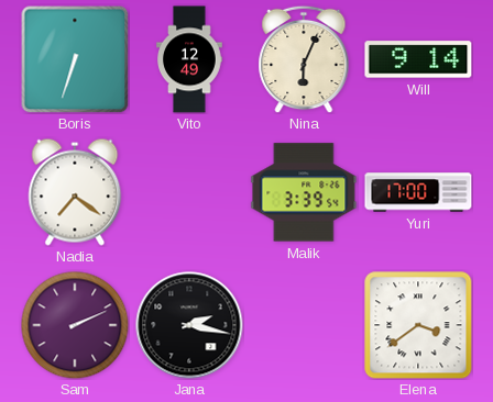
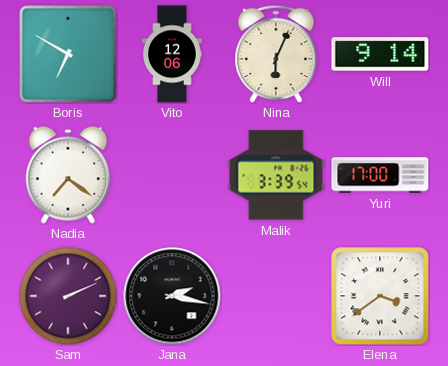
Boris: 6:33 -> 6:50 (68, 54)
Vito: 12:49 -> 12:06 (172, 54)
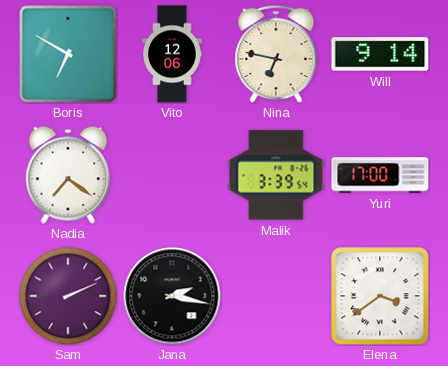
Nina: 6:04 -> 6:47 (276, 54)
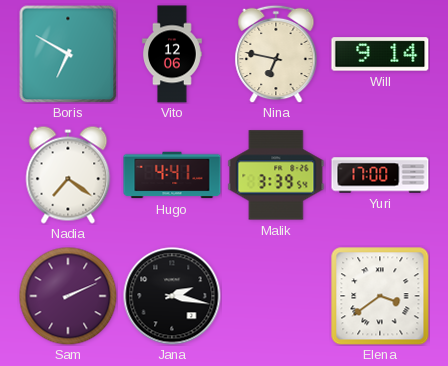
Hugo: none -> 4:41 (172, 175)
